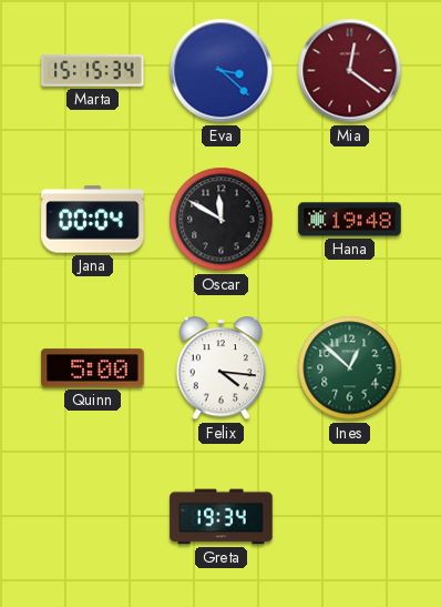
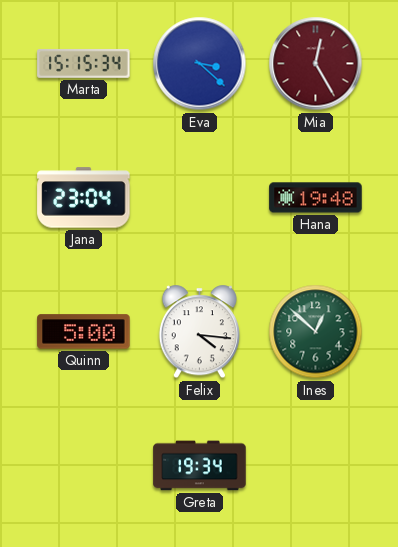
Mia: 12:21 -> 12:25 (316, 64)
Jana: 00:04 -> 23:04 (84, 198)
Oscar: 11:50 -> none (222, 220)
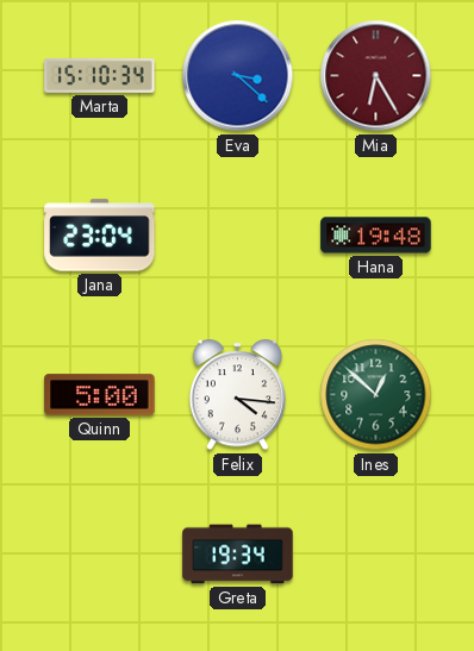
Marta: 15:15 -> 15:10 (100, 76)
Mia: 12:25 -> 6:25 (376, 76)
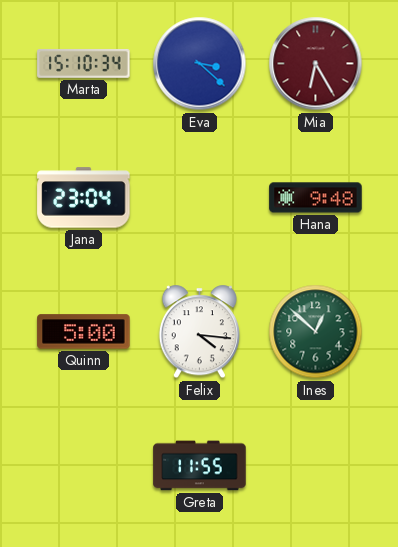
Hana: 19:48 -> 9:48 (316, 198)
Greta: 19:34 -> 11:55 (200, 466)
